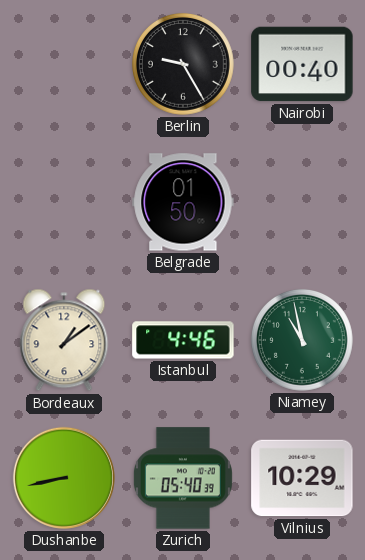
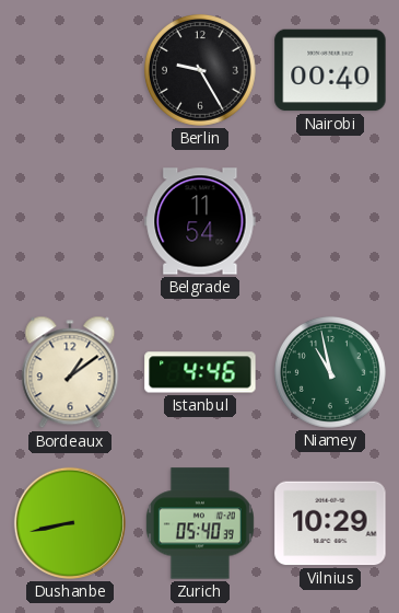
Belgrade: 01:50 -> 11:54 (200, 221)
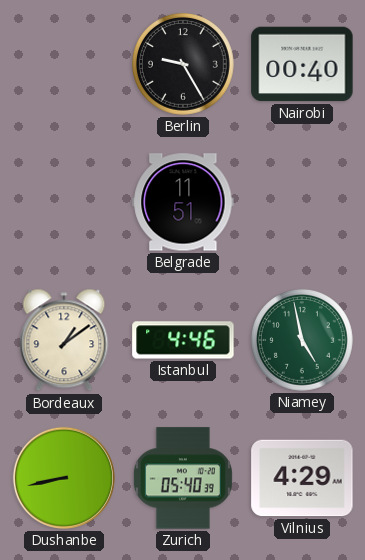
Belgrade: 11:54 -> 11:51 (183, 202)
Niamey: 10:58 -> 4:58 (302, 340)
Vilnius: 10:29 -> 4:29 (302, 478)
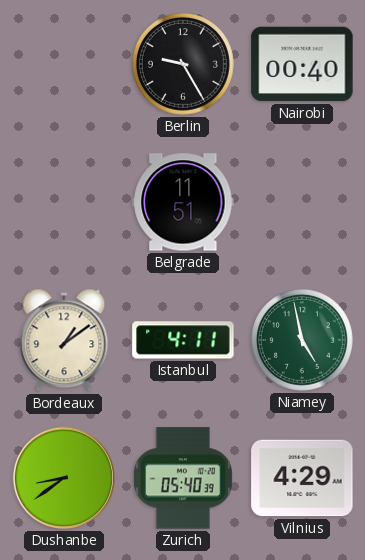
Istanbul: 4:46 -> 4:11 (183, 340)
Dushanbe: 8:43 -> 8:39 (64, 478)
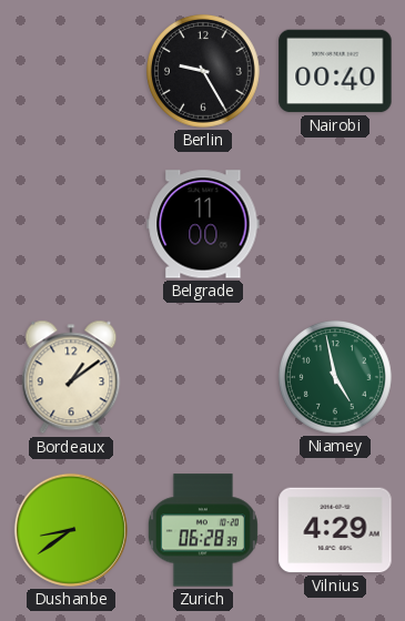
Belgrade: 11:51 -> 11:00 (203, 224)
Istanbul: 4:11 -> none (183, 340)
Zurich: 05:40 -> 06:28 (203, 530)
